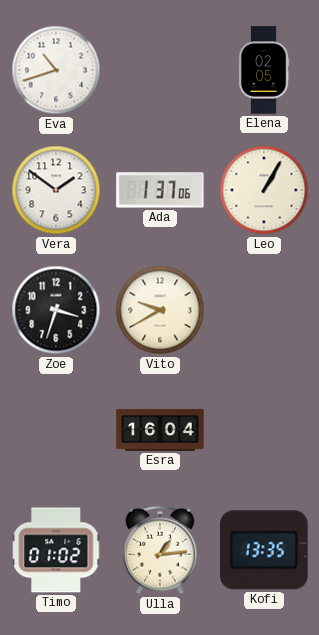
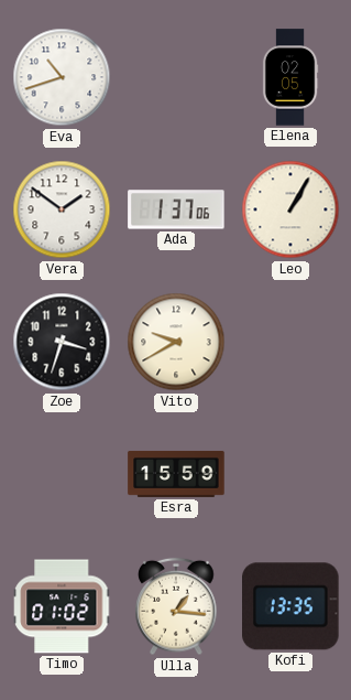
Esra: 16:04 -> 15:59 (176, 474)
Ulla: 1:14 -> 1:16 (176, 606)
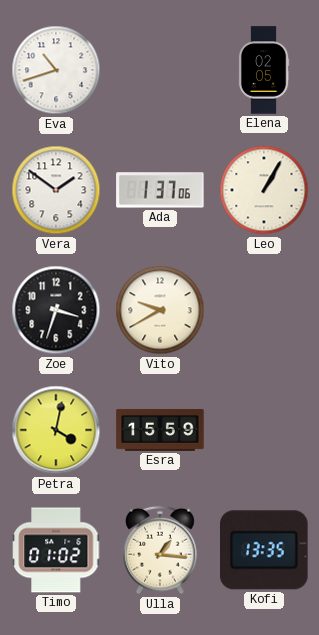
Petra: none -> 4:02 (56, 430)
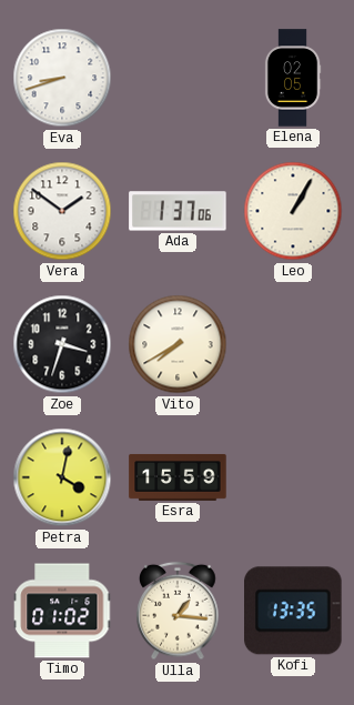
Eva: 10:42 -> 8:42 (62, 78)
Vito: 9:40 -> 7:40 (178, 344)
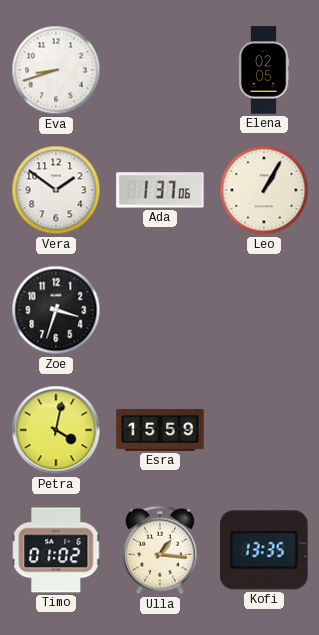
Vito: 7:40 -> none (178, 344)
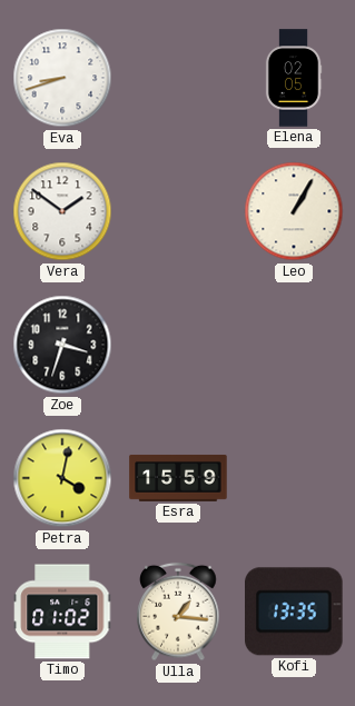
Ada: 1:37 -> none (160, 190)
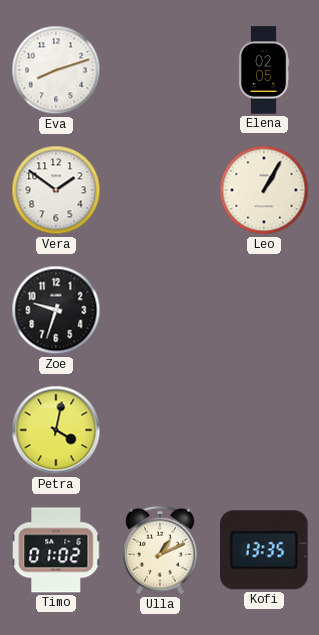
Eva: 8:42 -> 8:12 (56, 70)
Zoe: 3:33 -> 9:33 (56, 310)
Esra: 15:59 -> none (178, 478)
Ulla: 1:16 -> 1:11 (160, 550)
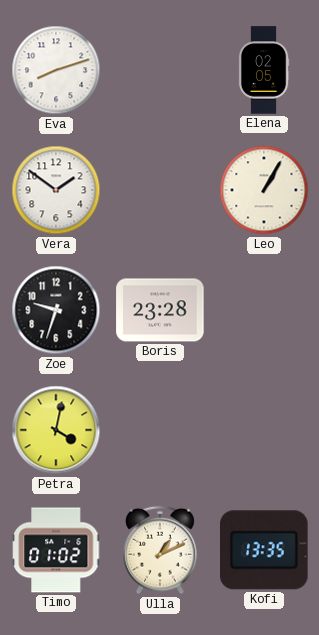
Boris: none -> 23:28 (160, 310)
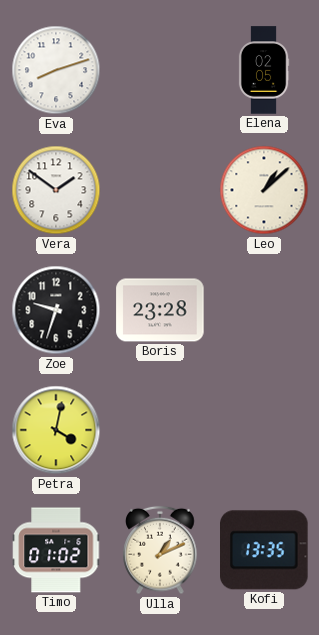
Leo: 1:05 -> 1:08 (264, 190)
